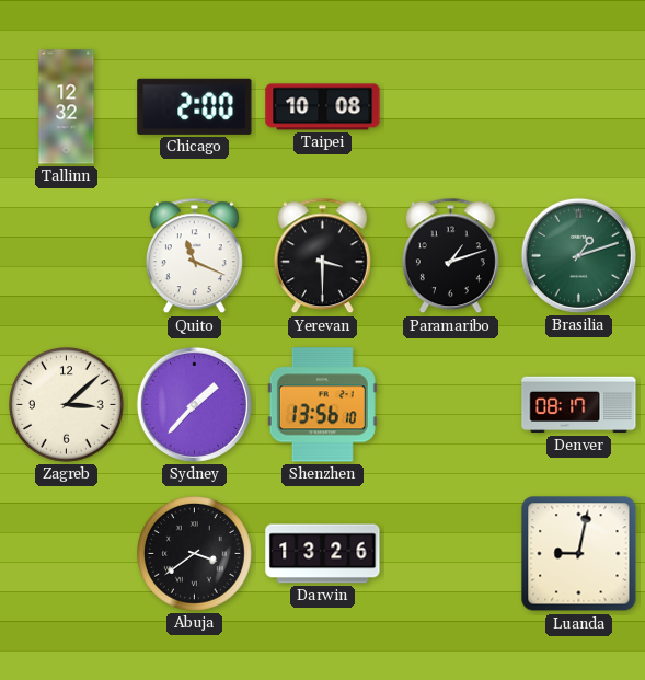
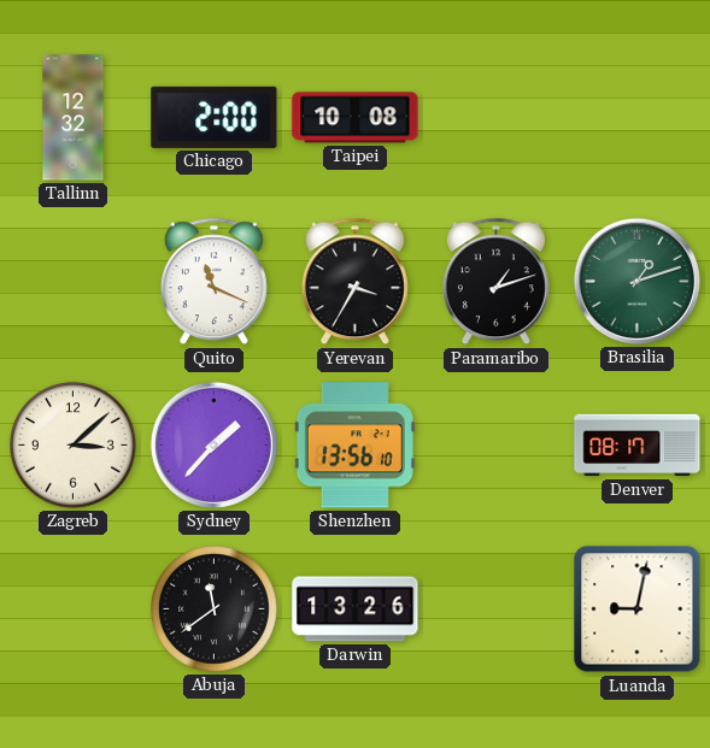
Yerevan: 3:30 -> 3:35 (354, 282)
Abuja: 3:39 -> 11:39 (215, 609)
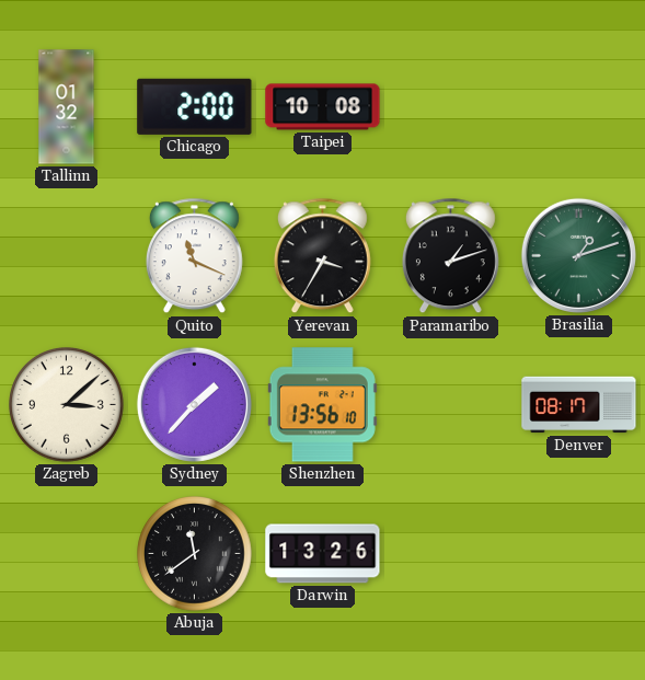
Tallinn: 12:32 -> 01:32 (67, 107)
Luanda: 9:02 -> none (638, 609)
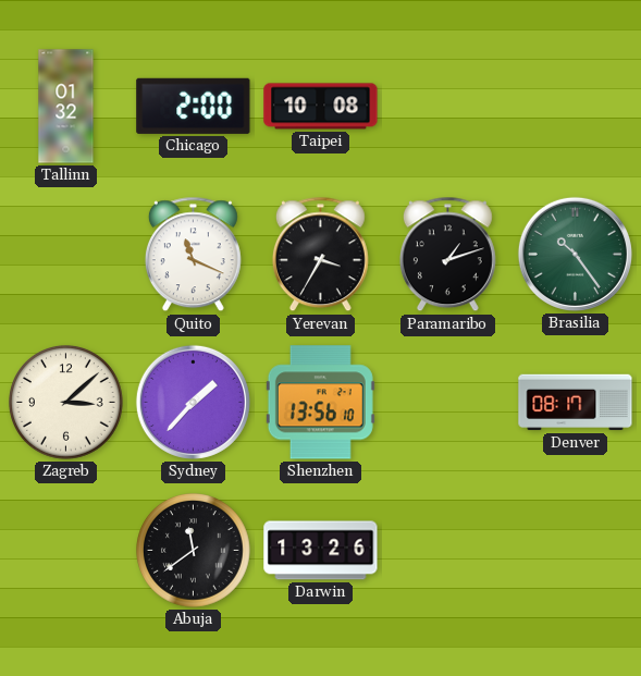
Brasilia: 1:12 -> 10:24 (575, 254)
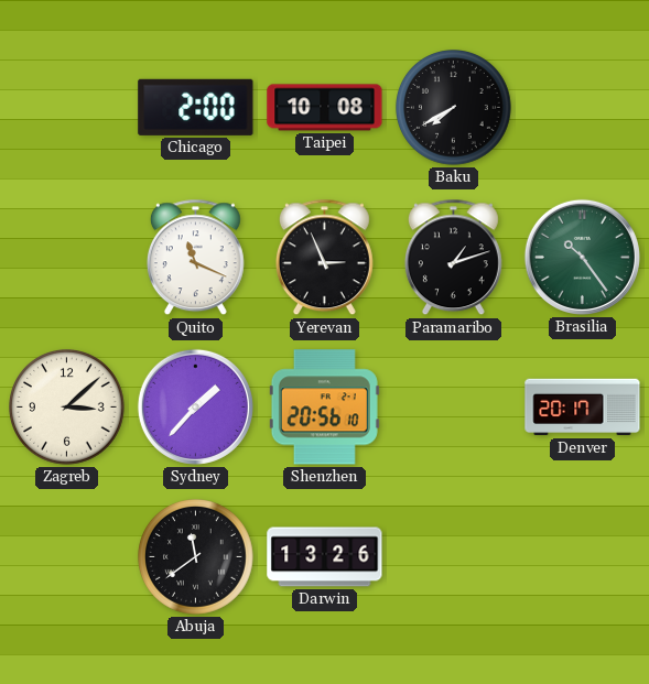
Tallinn: 01:32 -> none (66, 107)
Baku: none -> 7:40 (454, 108)
Yerevan: 3:35 -> 2:56 (324, 258)
Shenzhen: 13:56 -> 20:56 (324, 408)
Denver: 08:17 -> 20:17 (583, 408)
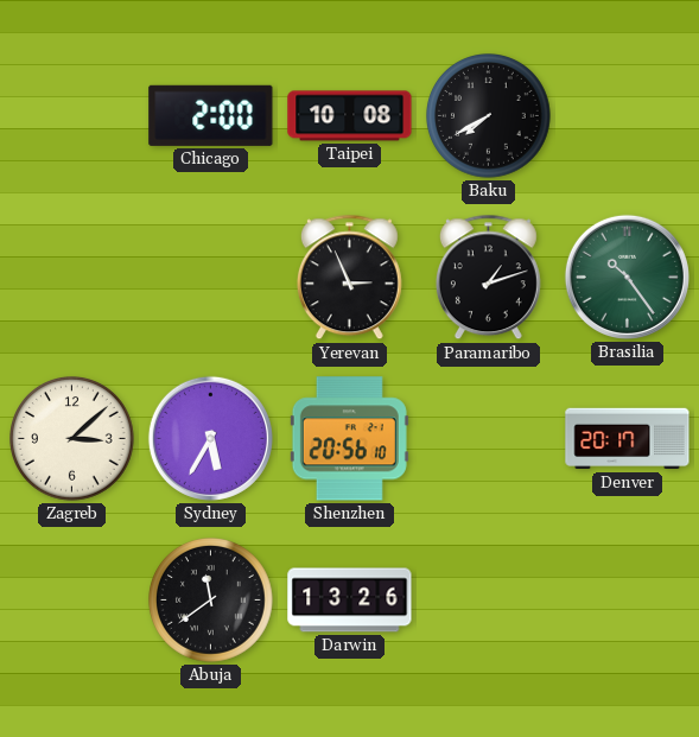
Quito: 11:19 -> none (195, 258)
Sydney: 1:37 -> 5:35 (210, 438)
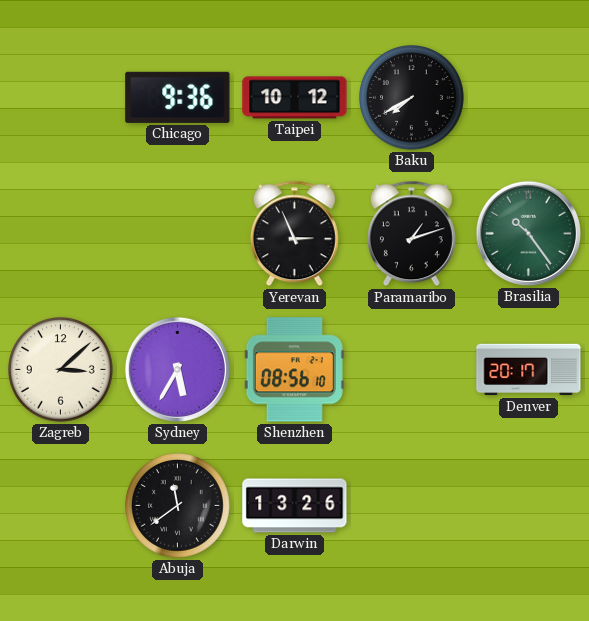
Chicago: 2:00 -> 9:36 (178, 97)
Taipei: 10:08 -> 10:12 (295, 98)
Shenzhen: 20:56 -> 08:56 (294, 370)
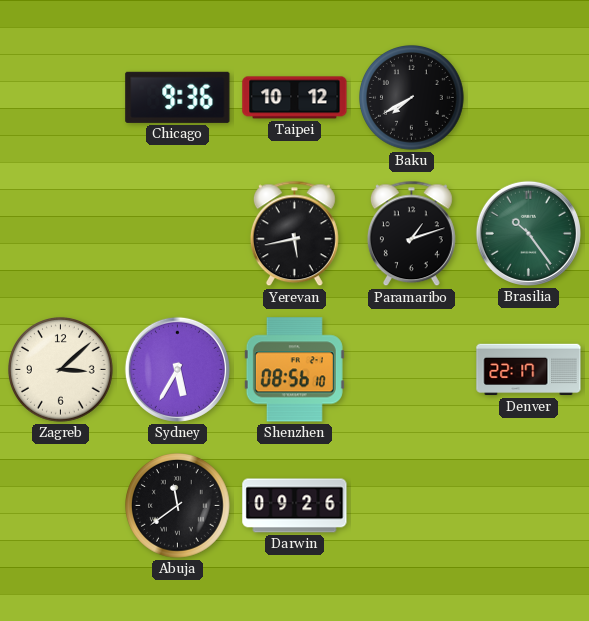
Yerevan: 2:56 -> 5:43 (294, 234)
Denver: 20:17 -> 22:17 (529, 370)
Darwin: 13:26 -> 09:26 (295, 506)
